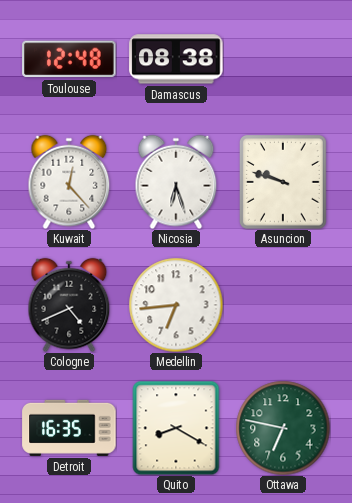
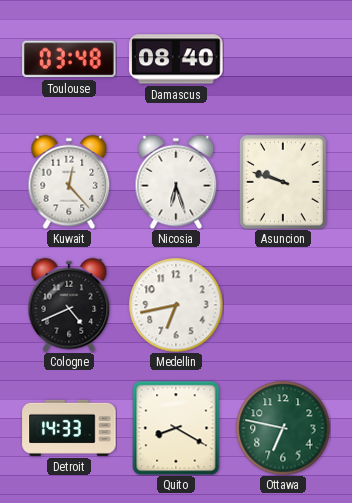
Toulouse: 12:48 -> 03:48 (69, 59)
Damascus: 08:38 -> 08:40 (176, 59)
Medellin: 6:44 -> 6:43 (176, 305)
Detroit: 16:35 -> 14:33 (69, 428)
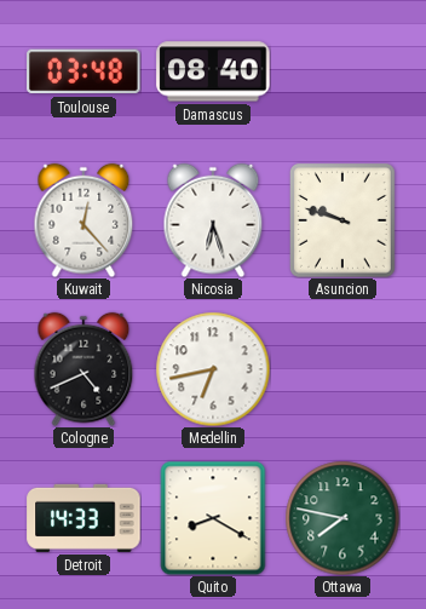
Ottawa: 6:47 -> 7:47 (342, 518)
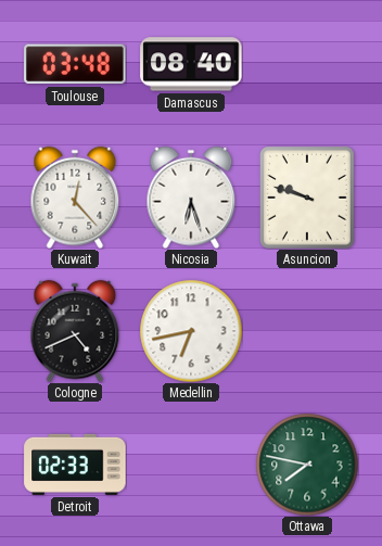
Detroit: 14:33 -> 02:33 (75, 465)
Quito: 8:20 -> none (213, 518)
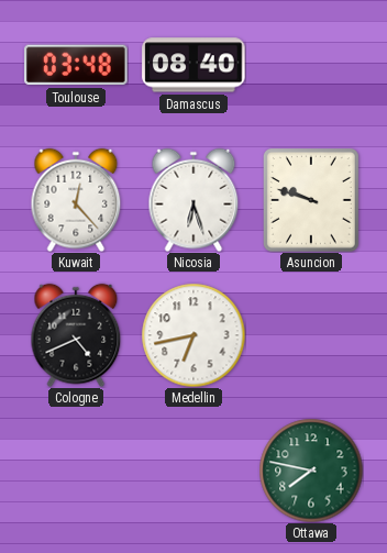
Detroit: 02:33 -> none (75, 465)
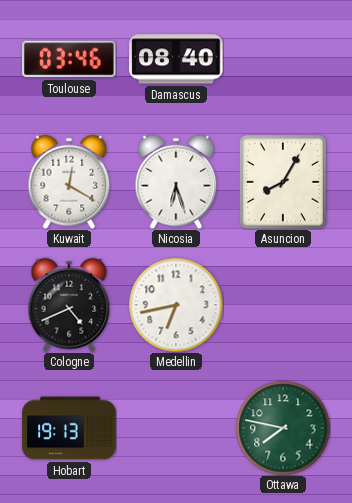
Toulouse: 03:48 -> 03:46 (69, 59)
Kuwait: 12:23 -> 12:20 (69, 182)
Asuncion: 9:48 -> 8:05 (284, 183)
Hobart: none -> 19:13 (69, 428)
